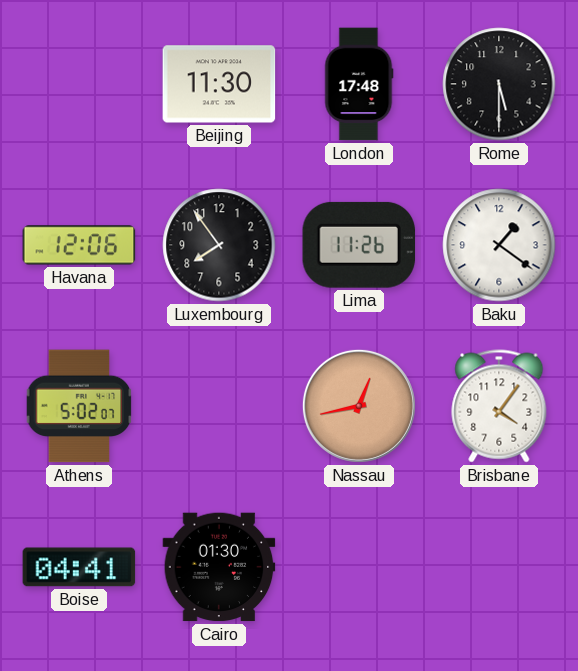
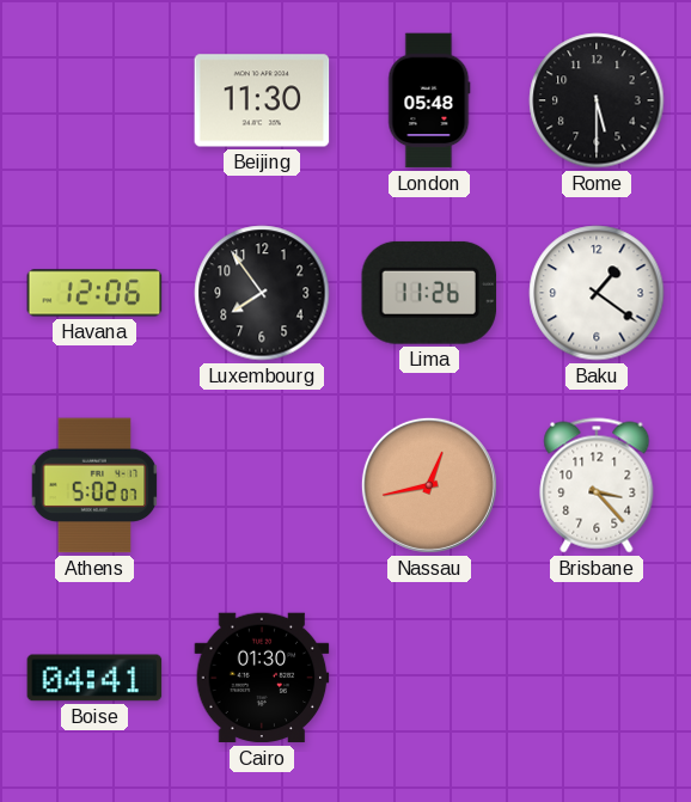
London: 17:48 -> 05:48 (429, 100)
Brisbane: 4:06 -> 3:23 (597, 485)
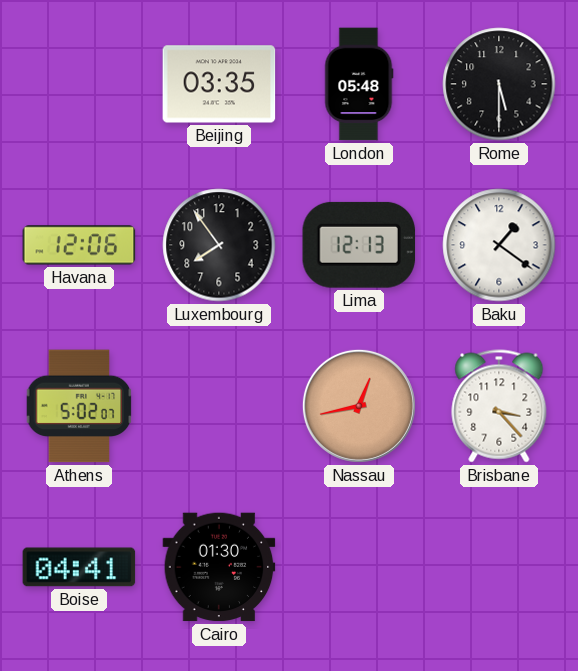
Beijing: 11:30 -> 03:35 (219, 84)
Lima: 11:26 -> 12:13 (359, 245)
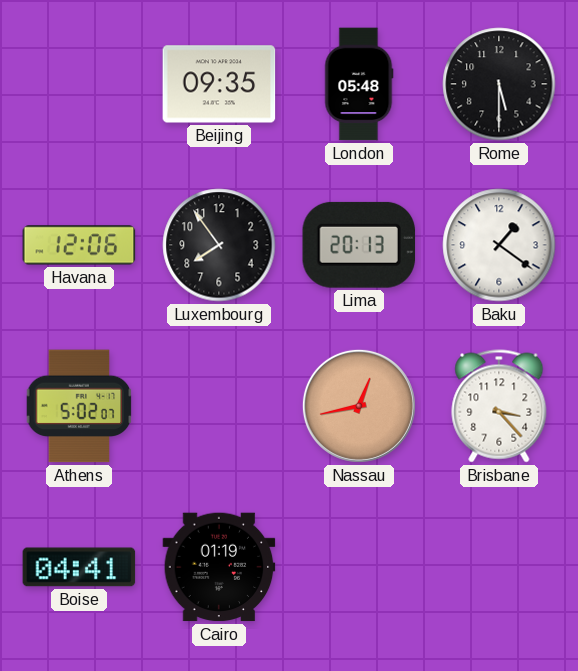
Beijing: 03:35 -> 09:35 (219, 84)
Lima: 12:13 -> 20:13 (359, 245)
Cairo: 01:30 -> 01:19 (219, 567)
